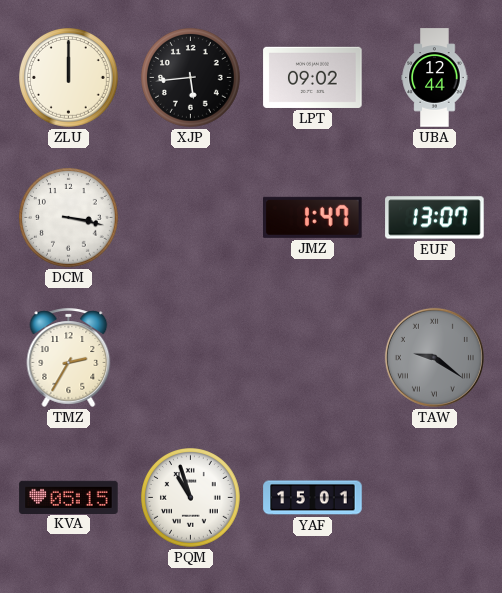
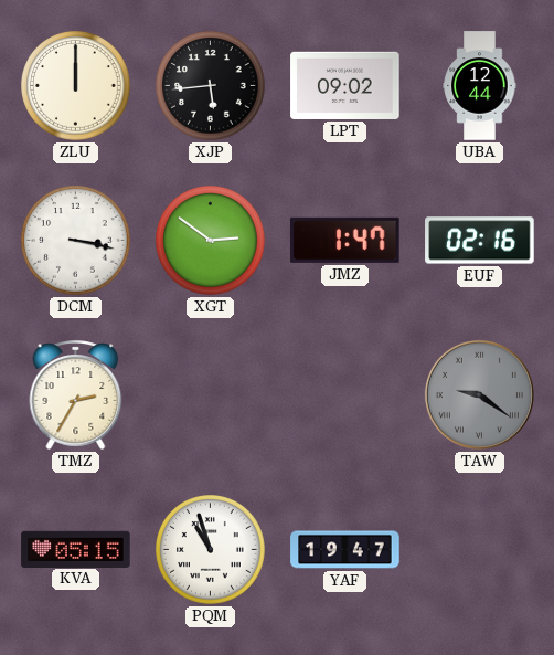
XGT: none -> 2:51 (211, 241)
EUF: 13:07 -> 02:16 (480, 241)
YAF: 15:01 -> 19:47 (345, 550)
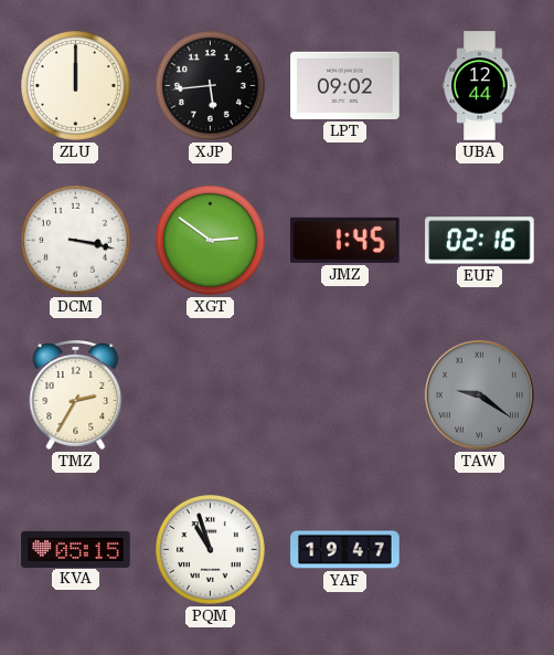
JMZ: 1:47 -> 1:45 (345, 240)
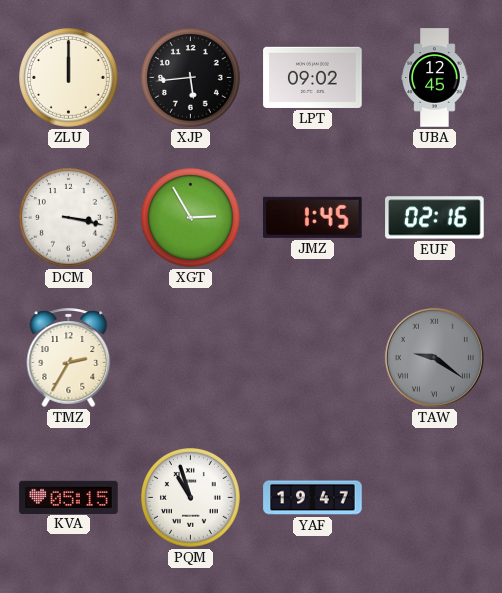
UBA: 12:44 -> 12:45 (435, 78)
XGT: 2:51 -> 2:55 (191, 218)
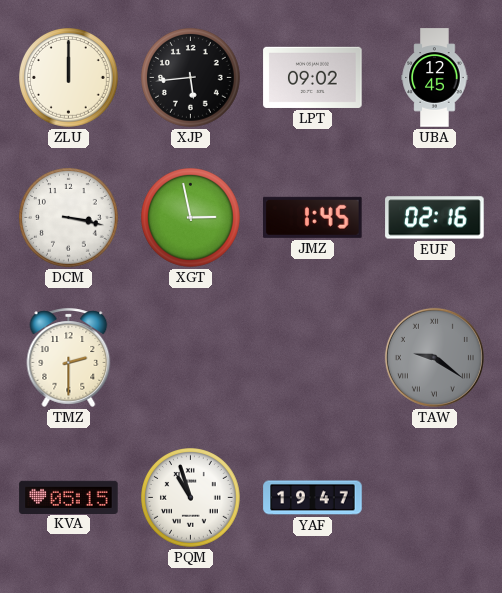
XGT: 2:55 -> 2:58 (191, 218)
TMZ: 2:35 -> 2:30 (69, 357)
